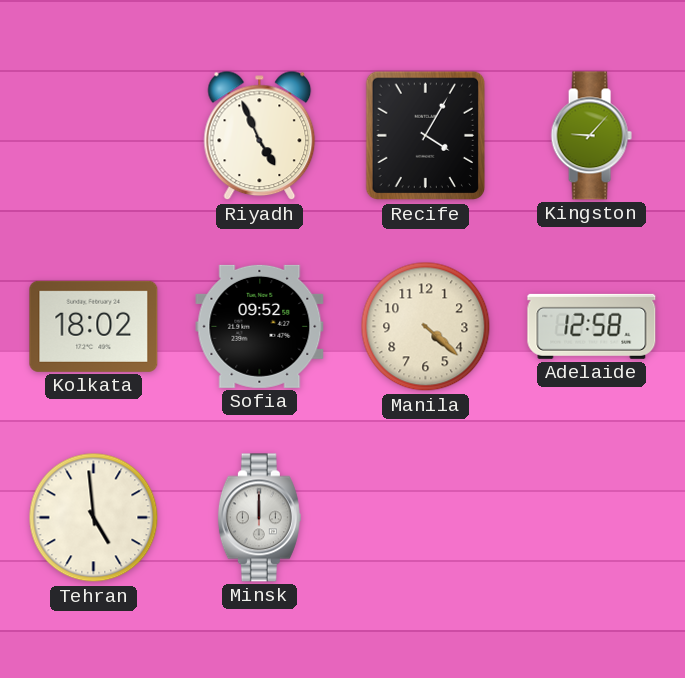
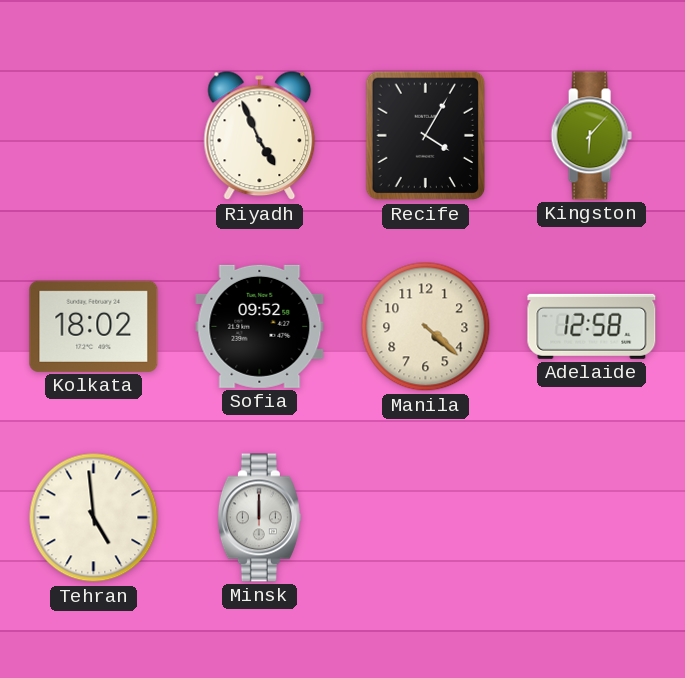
Kingston: 9:07 -> 6:07 (591, 136)
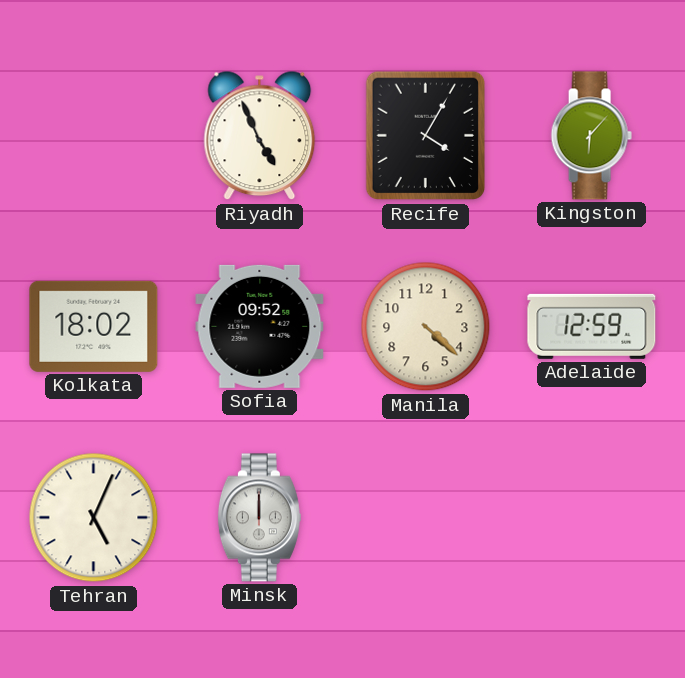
Adelaide: 12:58 -> 12:59 (592, 326)
Tehran: 4:59 -> 5:04 (94, 518)
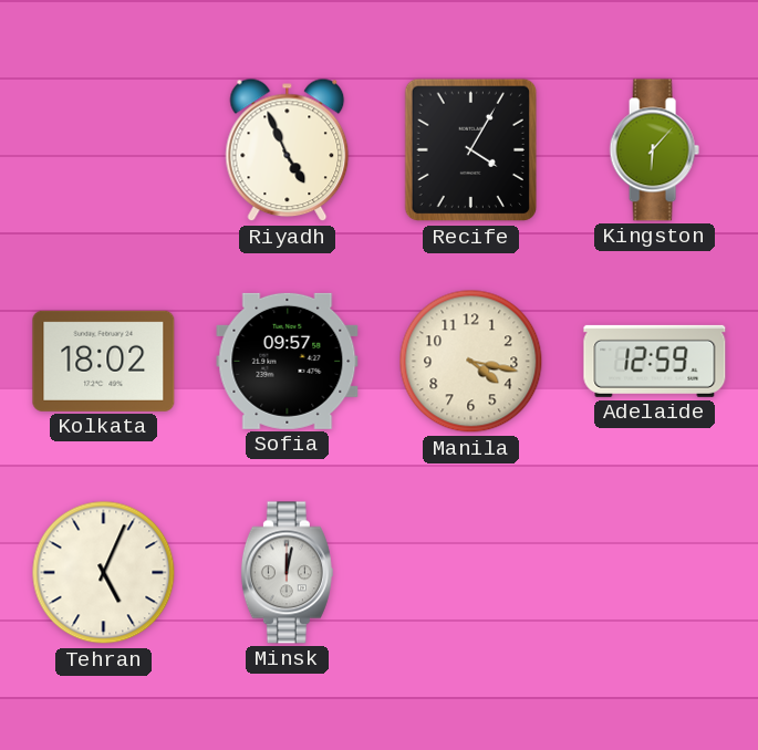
Sofia: 09:52 -> 09:57 (288, 361)
Manila: 4:22 -> 4:17 (471, 362)
Minsk: 12:00 -> 12:02 (287, 573)
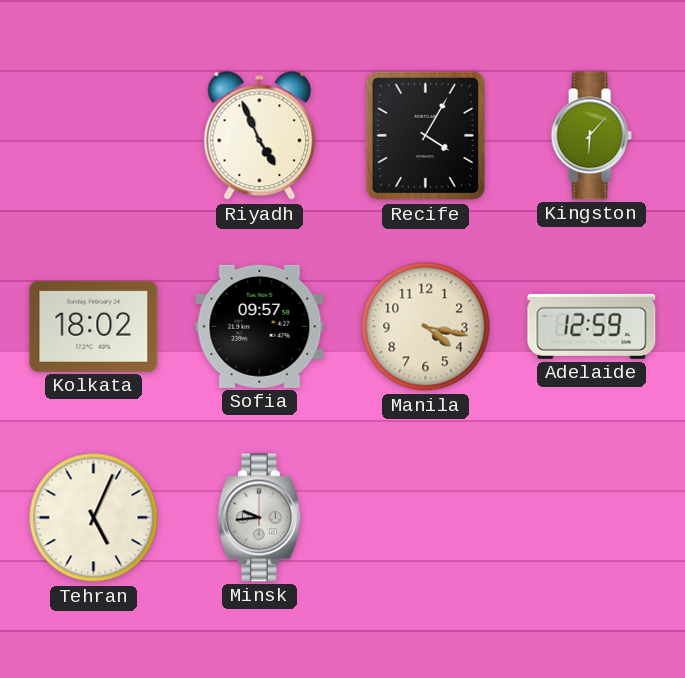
Minsk: 12:02 -> 9:44 (259, 518)
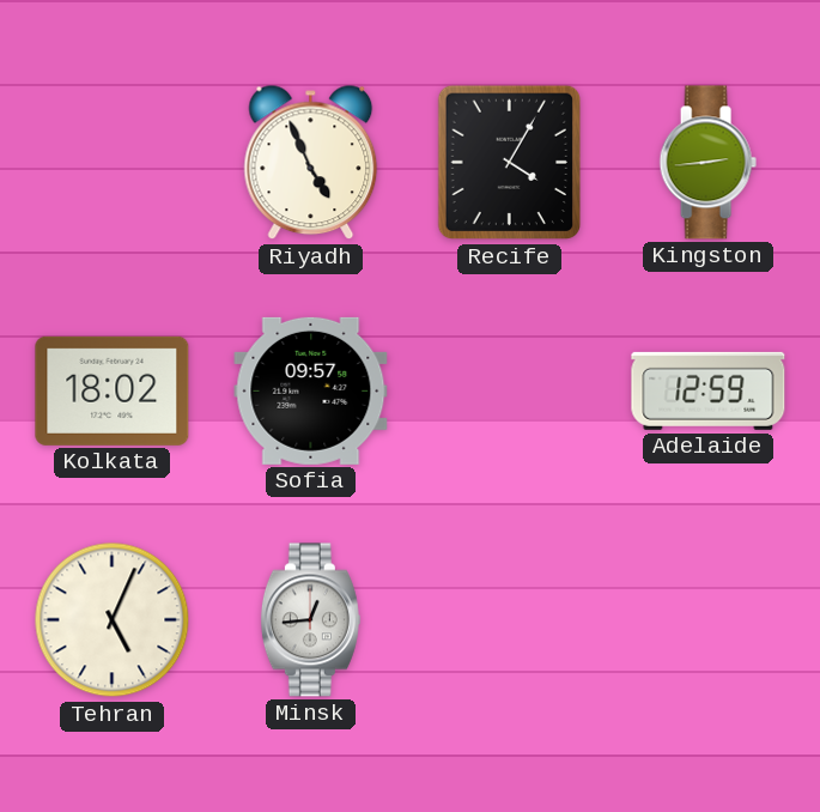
Kingston: 6:07 -> 2:44 (707, 163)
Manila: 4:17 -> none (426, 327)
Minsk: 9:44 -> 12:44 (310, 620)
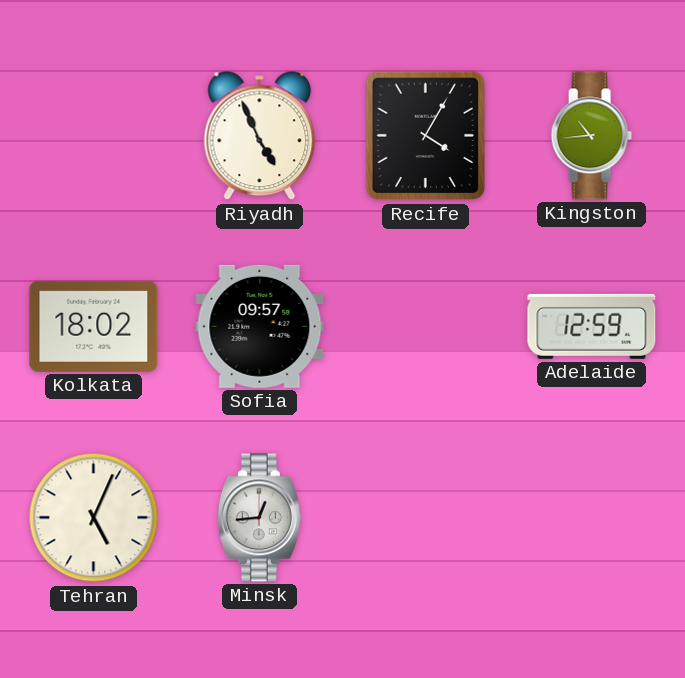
Kingston: 2:44 -> 10:44 (591, 136)
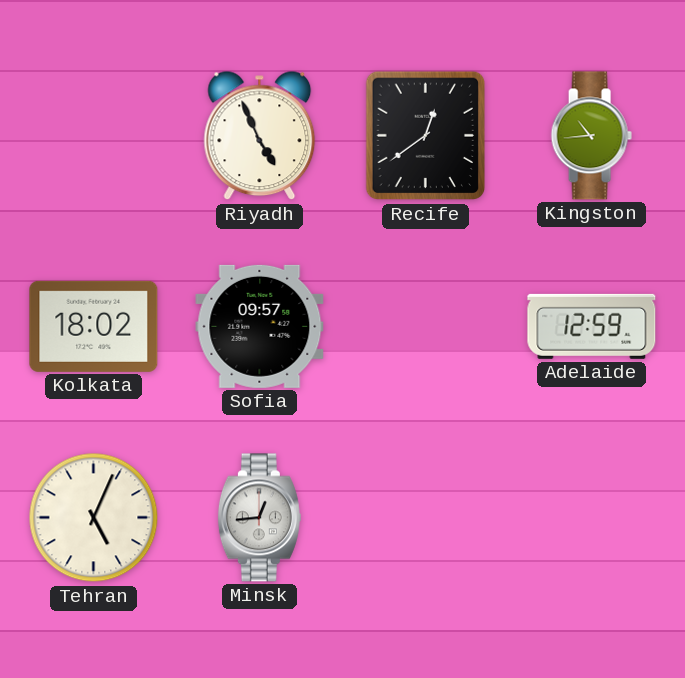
Recife: 4:05 -> 12:39 (426, 136)
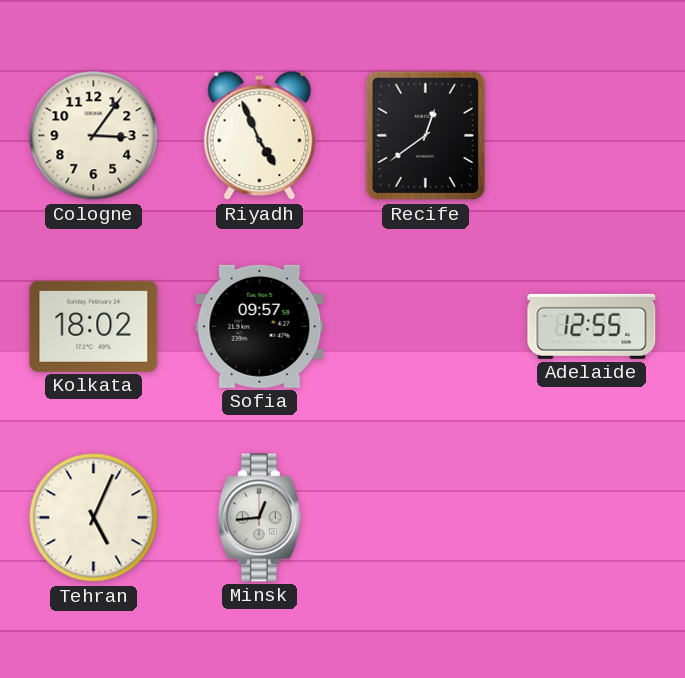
Cologne: none -> 3:06 (94, 136)
Kingston: 10:44 -> none (591, 136)
Adelaide: 12:59 -> 12:55 (592, 326)
